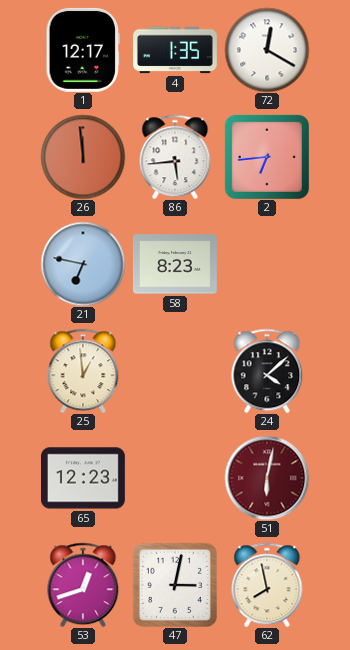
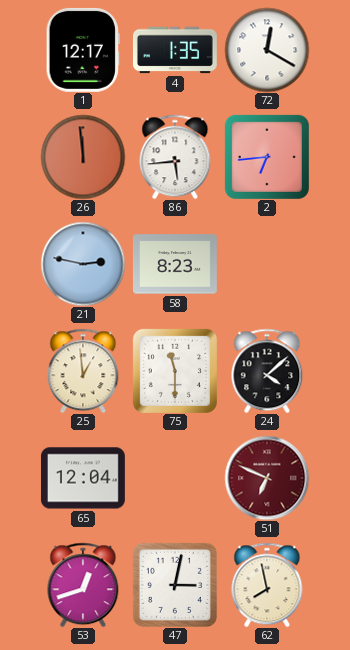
21: 6:47 -> 2:47 (83, 264)
75: none -> 11:30 (175, 371)
65: 12:23 -> 12:04 (83, 478)
51: 6:02 -> 6:49 (267, 478)
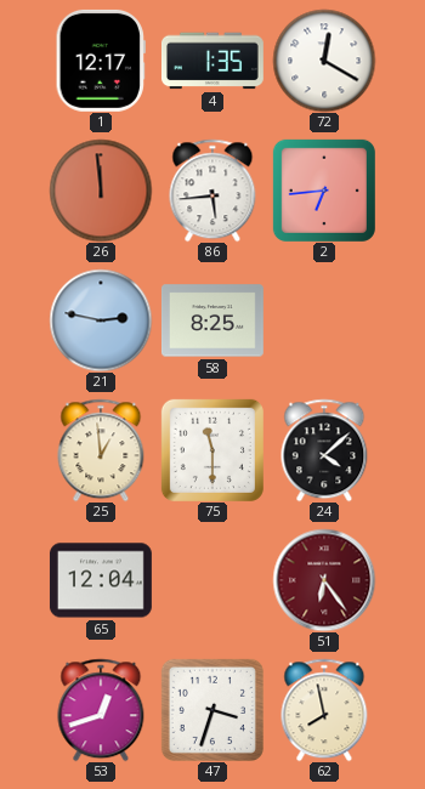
58: 8:23 -> 8:25 (212, 320)
51: 6:49 -> 6:24 (324, 580)
47: 3:02 -> 3:33 (212, 710)
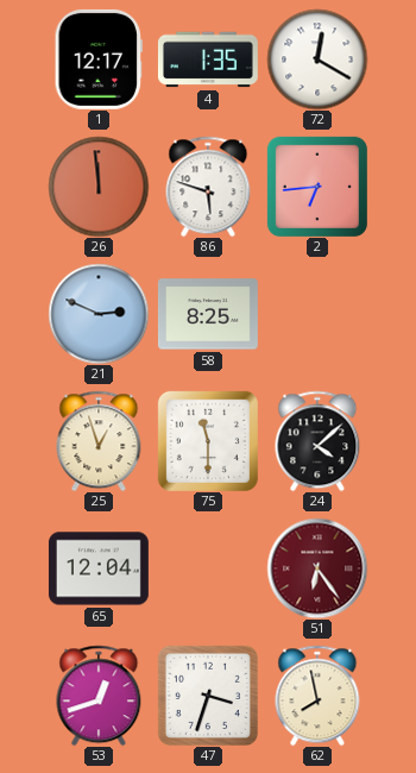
86: 5:44 -> 5:48 (208, 187)
21: 2:47 -> 2:49 (99, 314)
25: 12:59 -> 12:57 (99, 441)
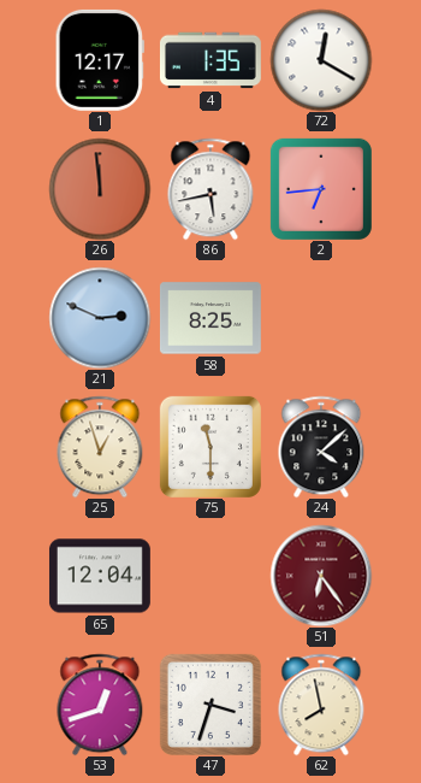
86: 5:48 -> 5:43 (210, 189)
